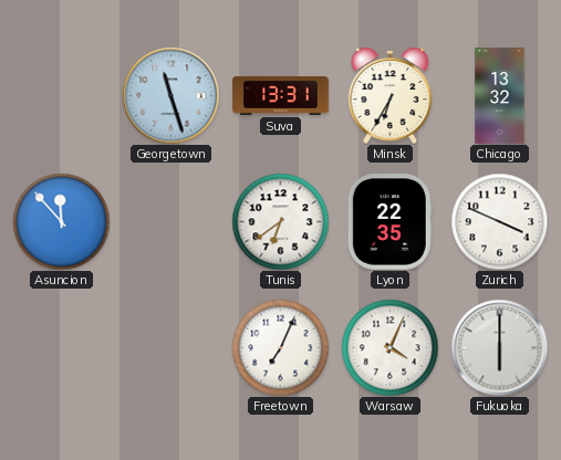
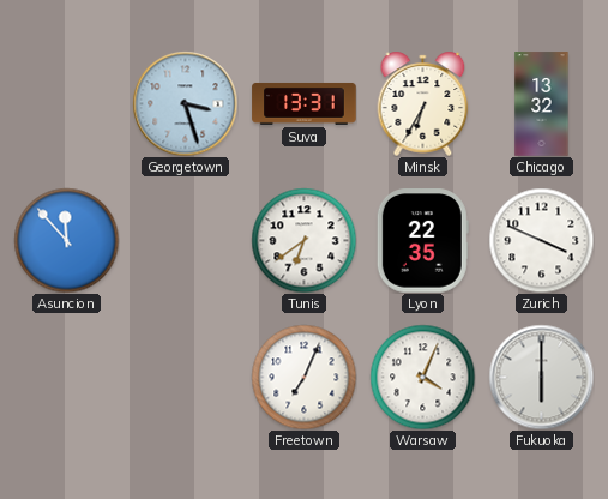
Georgetown: 11:27 -> 3:27 (185, 103)
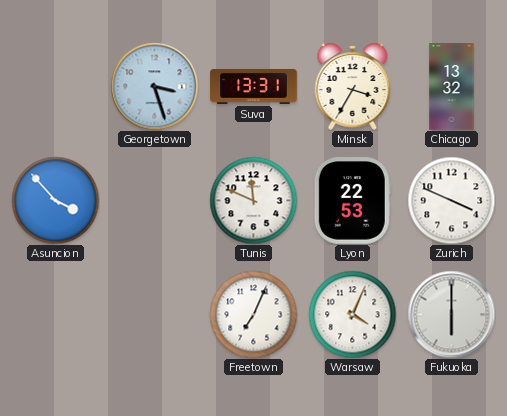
Minsk: 6:35 -> 3:35 (353, 86)
Asuncion: 11:53 -> 3:53 (55, 200)
Tunis: 6:39 -> 11:49 (253, 200)
Lyon: 22:35 -> 22:53 (352, 201)
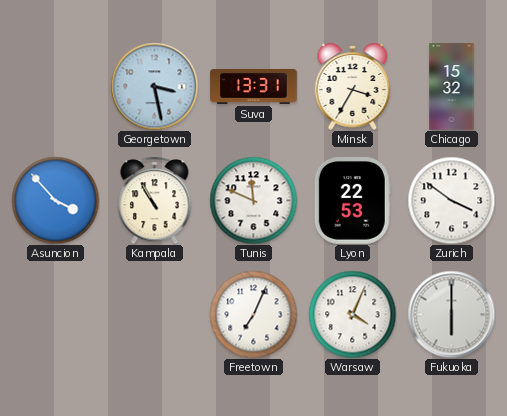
Georgetown: 3:27 -> 3:28 (154, 86)
Chicago: 13:32 -> 15:32 (452, 87)
Kampala: none -> 10:55 (155, 200)
Zurich: 3:49 -> 3:51 (451, 200)
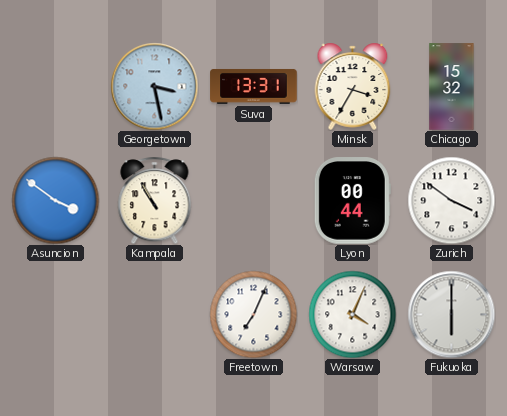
Asuncion: 3:53 -> 3:51 (55, 200)
Tunis: 11:49 -> none (253, 200)
Lyon: 22:53 -> 00:44 (352, 201)
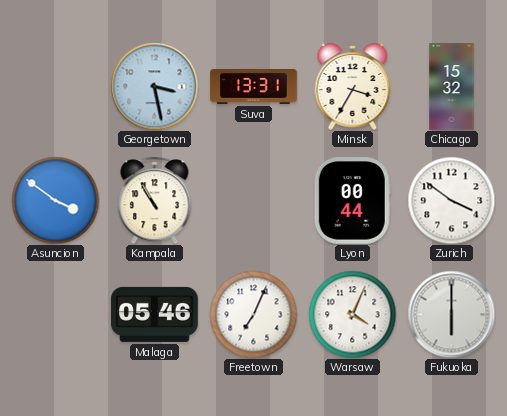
Malaga: none -> 05:46 (155, 314)
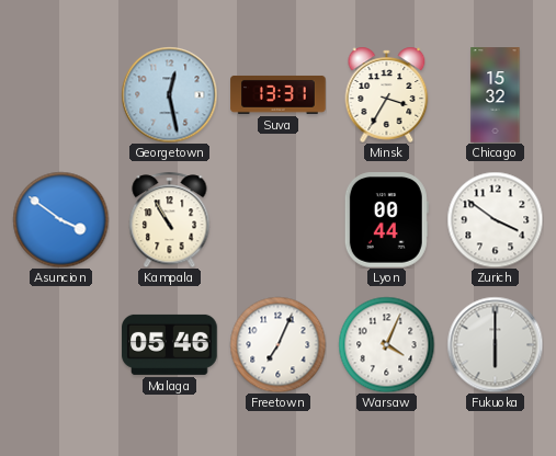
Georgetown: 3:28 -> 12:28 (169, 94)
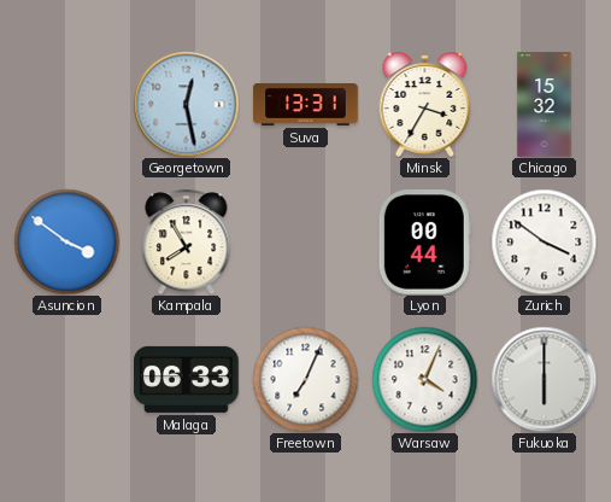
Kampala: 10:55 -> 7:55 (187, 241)
Malaga: 05:46 -> 06:33 (187, 379)
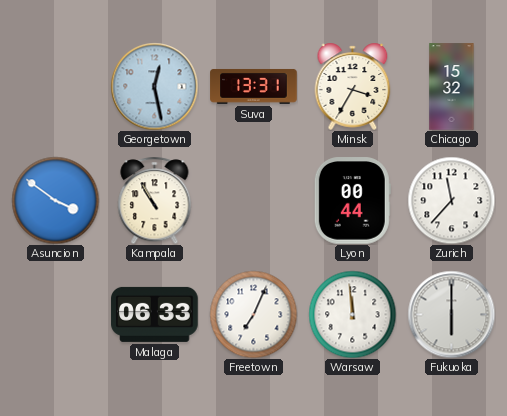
Kampala: 7:55 -> 10:55 (155, 200)
Zurich: 3:51 -> 11:37 (451, 200)
Warsaw: 4:04 -> 11:59 (352, 314)
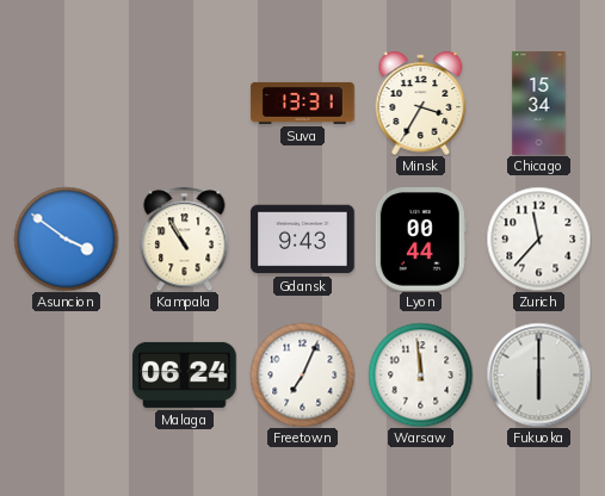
Georgetown: 12:28 -> none (154, 86)
Chicago: 15:32 -> 15:34 (539, 104)
Gdansk: none -> 9:43 (303, 240)
Malaga: 06:33 -> 06:24 (185, 374)
